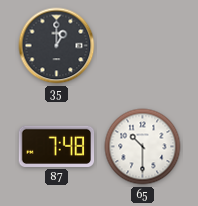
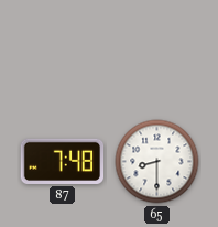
35: 1:00 -> none (57, 46)
65: 10:30 -> 8:30 (157, 162)
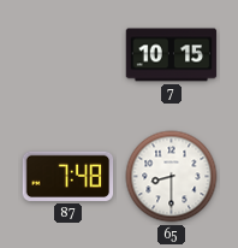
7: none -> 10:15 (172, 55)
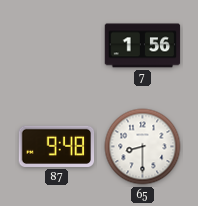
7: 10:15 -> 1:56 (143, 46)
87: 7:48 -> 9:48 (57, 146)
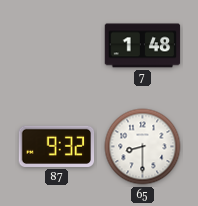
7: 1:56 -> 1:48 (143, 46)
87: 9:48 -> 9:32 (57, 146)
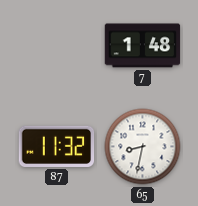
87: 9:32 -> 11:32 (57, 146)
65: 8:30 -> 8:32 (143, 147)
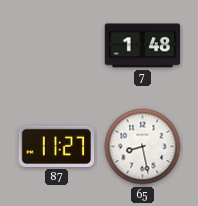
87: 11:32 -> 11:27 (57, 146)
65: 8:32 -> 8:28 (143, 147)
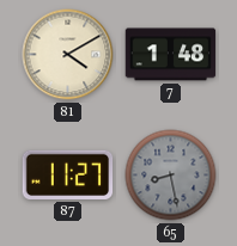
81: none -> 4:10 (68, 55)
65 dial: white -> grey (171, 176)
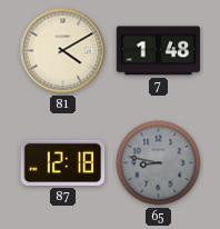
87: 11:27 -> 12:18 (63, 162)
65: 8:28 -> 8:47 (159, 163)
